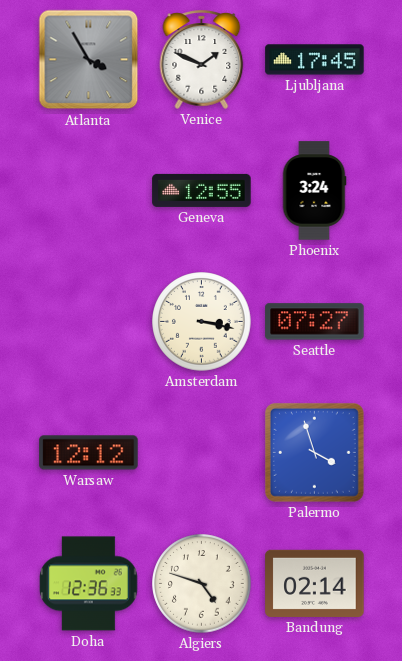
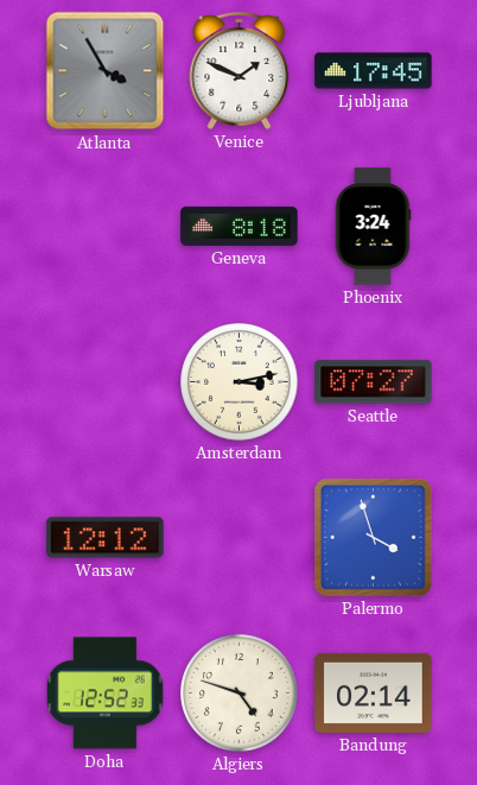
Geneva: 12:55 -> 8:18 (240, 226)
Amsterdam: 3:17 -> 3:13 (240, 382)
Doha: 12:36 -> 12:52 (106, 694)
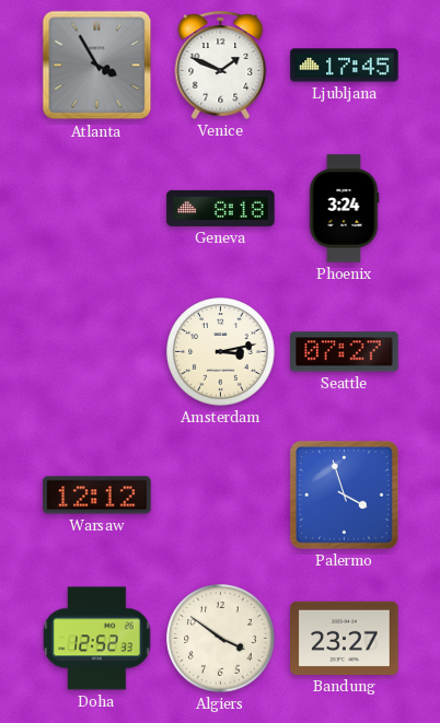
Algiers: 4:48 -> 3:51 (221, 639)
Bandung: 02:14 -> 23:27 (345, 638)
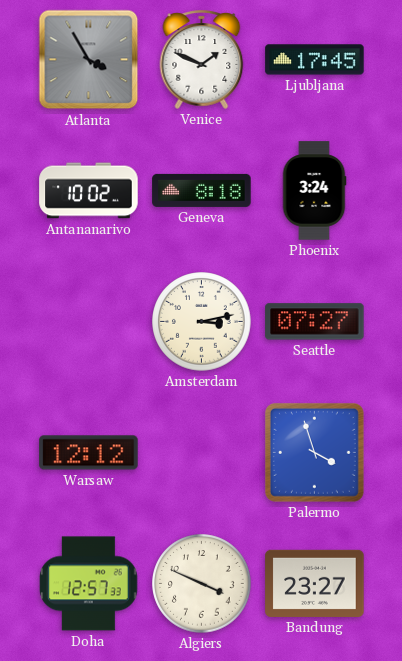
Antananarivo: none -> 10:02 (89, 191)
Doha: 12:52 -> 12:57 (89, 584)
Algiers: 3:51 -> 3:49 (202, 584)
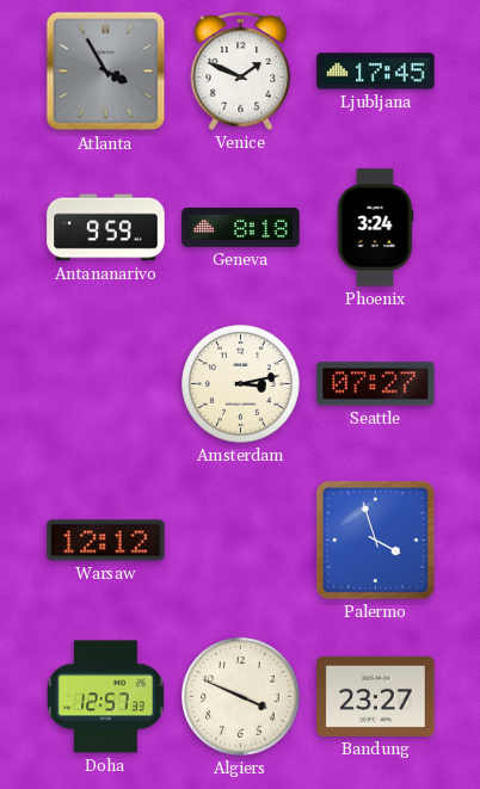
Antananarivo: 10:02 -> 9:59 (106, 228)
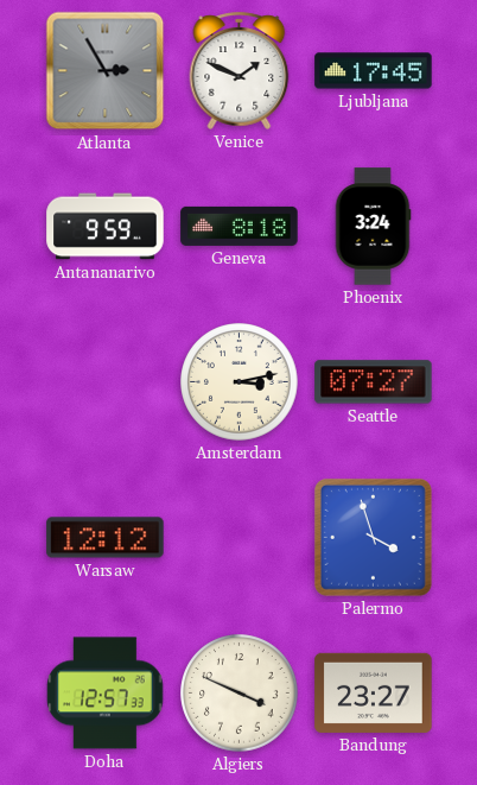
Atlanta: 3:55 -> 2:55 (106, 71)
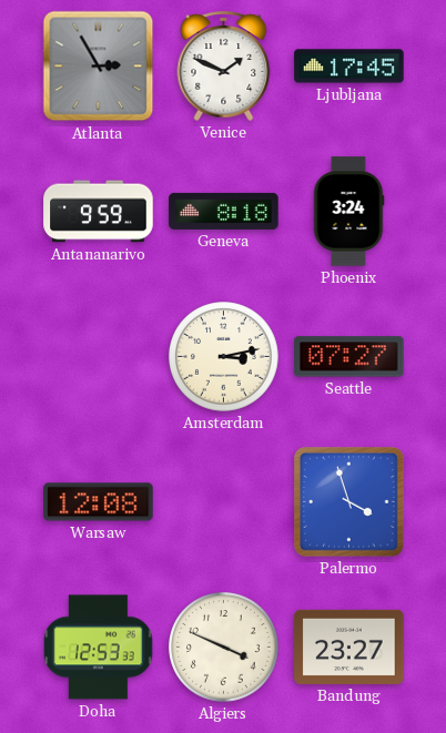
Warsaw: 12:12 -> 12:08 (99, 502)
Doha: 12:57 -> 12:53 (99, 648)
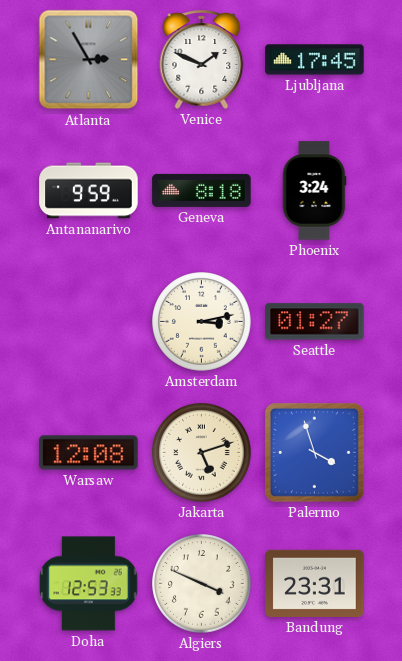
Seattle: 07:27 -> 01:27 (315, 322)
Jakarta: none -> 5:12 (202, 453)
Bandung: 23:27 -> 23:31 (315, 583)
